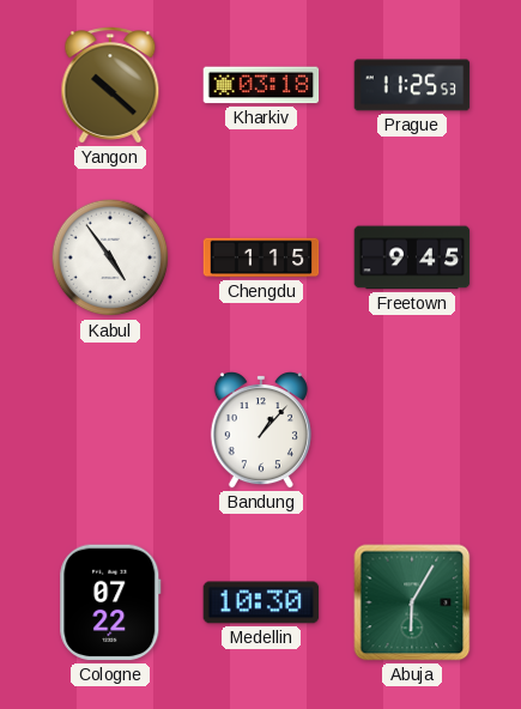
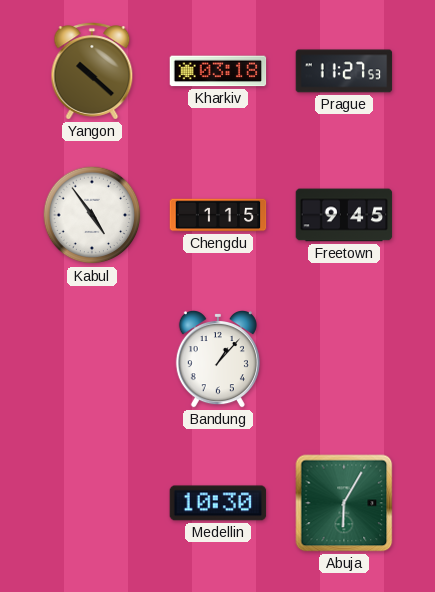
Prague: 11:25 -> 11:27 (344, 71)
Cologne: 07:22 -> none (110, 602)
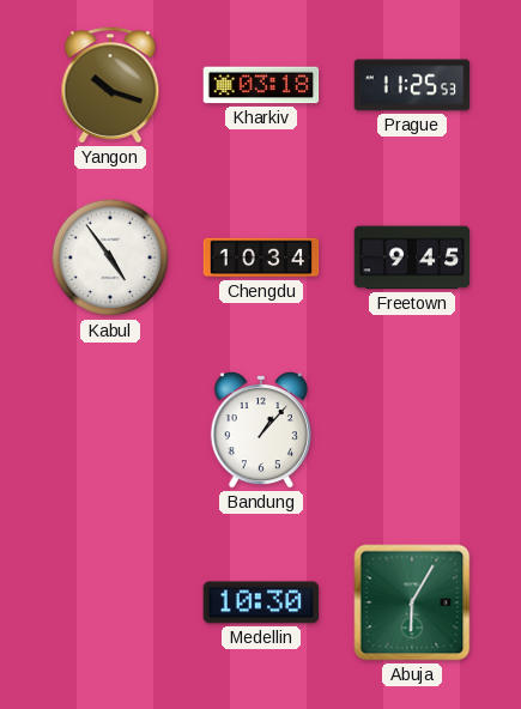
Yangon: 10:22 -> 10:18 (110, 85)
Prague: 11:27 -> 11:25 (412, 85)
Chengdu: 1:15 -> 10:34 (261, 257)
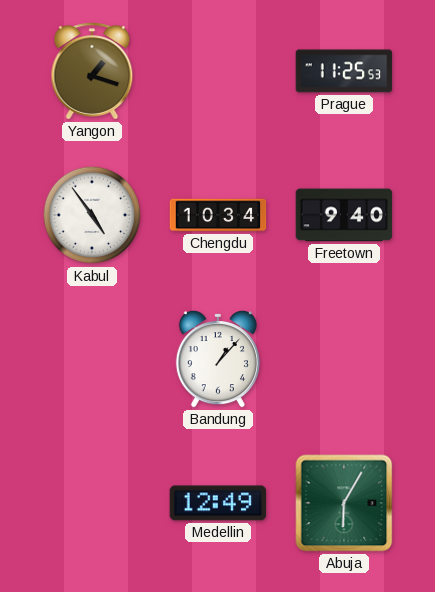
Yangon: 10:18 -> 1:18 (92, 71)
Kharkiv: 03:18 -> none (261, 85)
Freetown: 9:45 -> 9:40 (344, 215)
Medellin: 10:30 -> 12:49 (218, 503)
